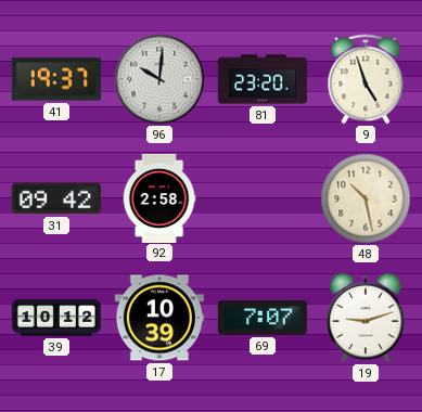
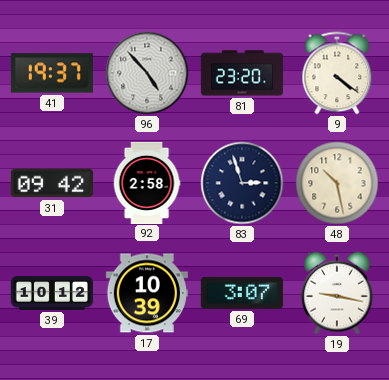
96: 10:01 -> 4:53 (147, 73)
9: 4:57 -> 4:21 (337, 73)
83: none -> 2:57 (242, 183)
69: 7:07 -> 3:07 (242, 293)
19: 9:12 -> 9:17 (337, 293)
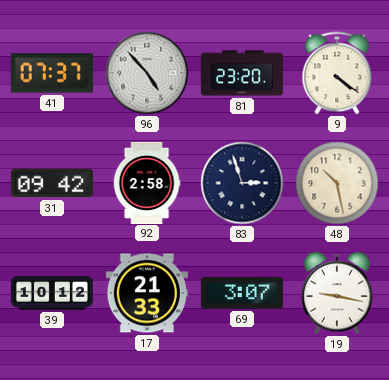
41: 19:37 -> 07:37 (52, 73)
17: 10:39 -> 21:33 (147, 293)
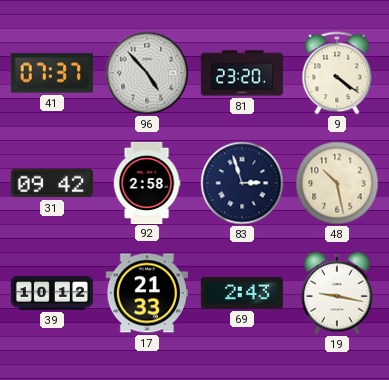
69: 3:07 -> 2:43 (242, 293)
